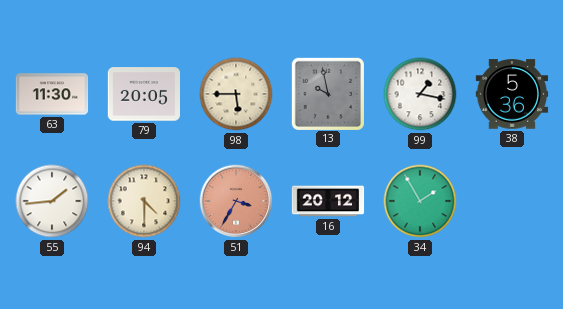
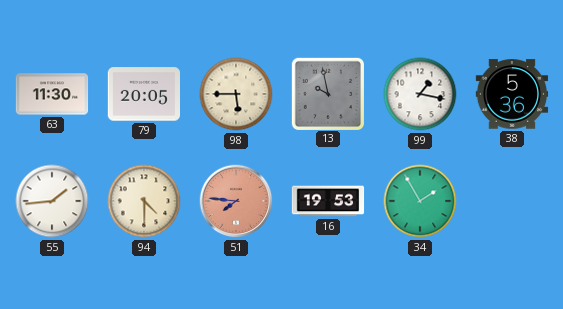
51: 3:35 -> 7:46 (236, 201)
16: 20:12 -> 19:53 (328, 201)
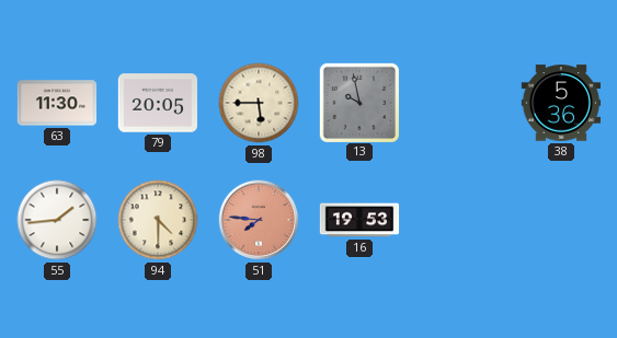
99: 1:17 -> none (420, 94)
34: 1:55 -> none (420, 201)
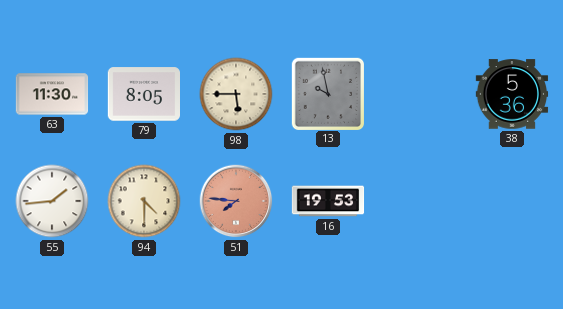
79: 20:05 -> 8:05 (144, 94)
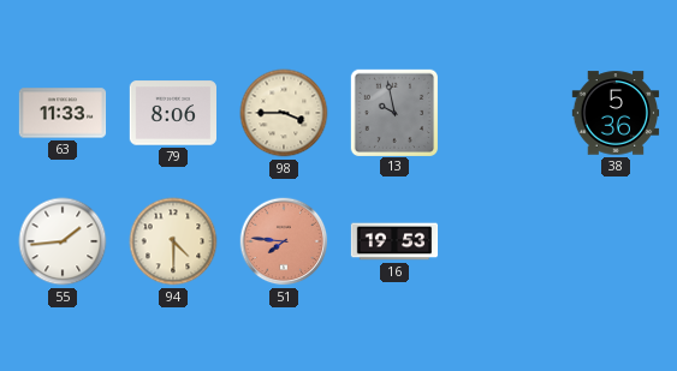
63: 11:30 -> 11:33 (63, 113)
79: 8:05 -> 8:06 (173, 113)
98: 5:45 -> 3:45 (284, 113)
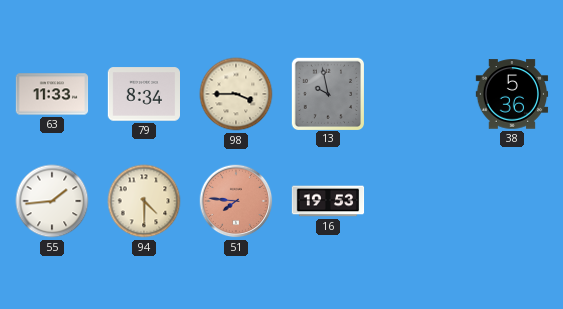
79: 8:06 -> 8:34 (144, 94)
